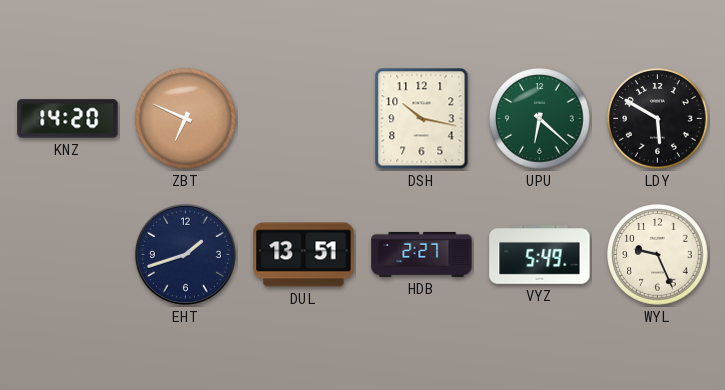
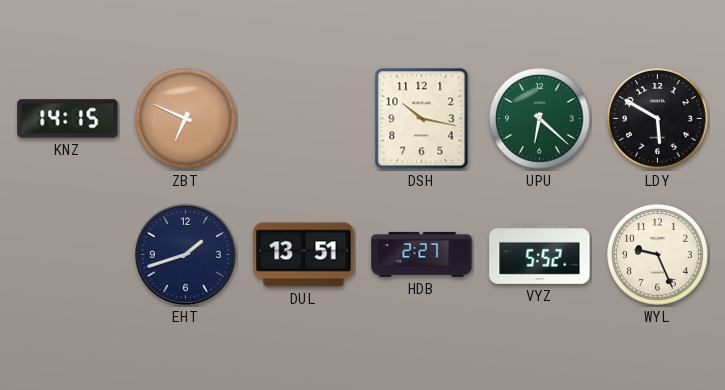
KNZ: 14:20 -> 14:15 (68, 119)
VYZ: 5:49 -> 5:52 (540, 255)
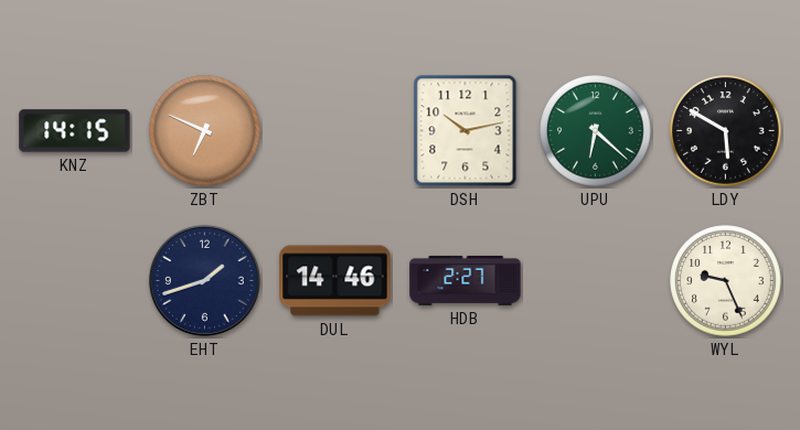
DSH: 10:17 -> 10:13 (466, 131)
DUL: 13:51 -> 14:46 (335, 281)
VYZ: 5:52 -> none (540, 255)
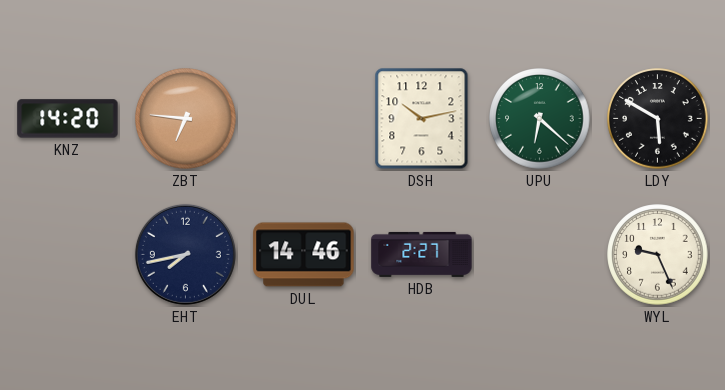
KNZ: 14:15 -> 14:20 (68, 119)
ZBT: 6:49 -> 6:46 (186, 119)
EHT: 1:42 -> 7:43 (185, 254)
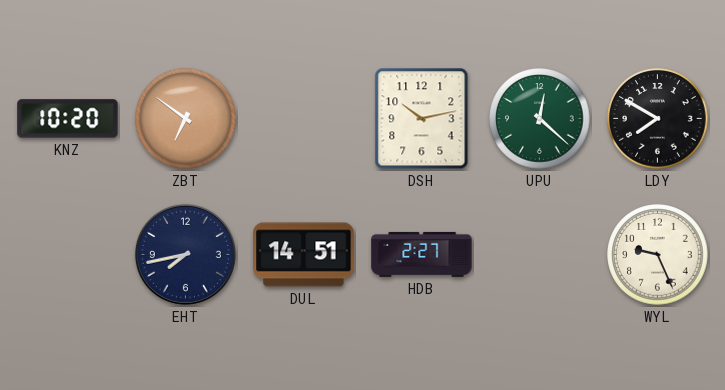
KNZ: 14:20 -> 10:20 (68, 119)
ZBT: 6:46 -> 6:51 (186, 119)
UPU: 6:22 -> 12:22 (540, 119)
LDY: 5:50 -> 7:50 (658, 119)
DUL: 14:46 -> 14:51 (304, 255)
